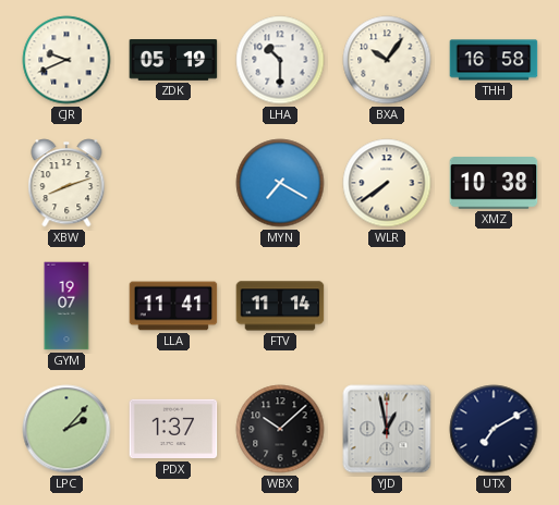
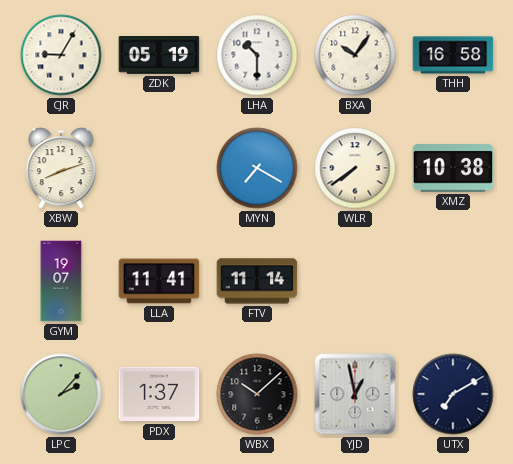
CJR: 9:41 -> 9:05 (61, 55)
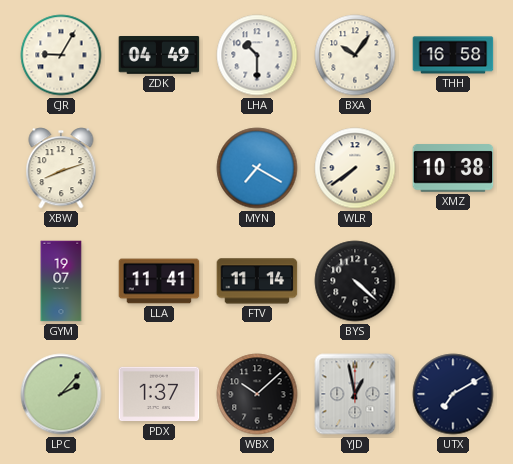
ZDK: 05:19 -> 04:49 (159, 56)
BYS: none -> 4:22 (355, 281)
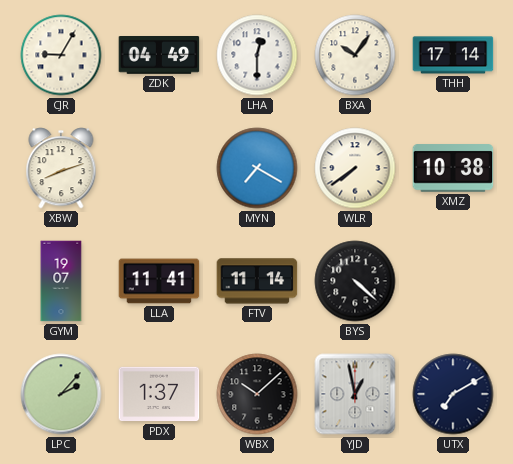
LHA: 10:30 -> 12:30 (257, 55)
THH: 16:58 -> 17:14 (453, 55)
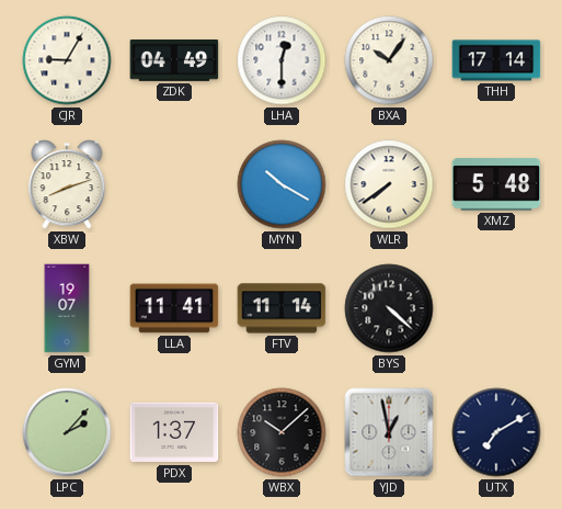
MYN: 7:20 -> 10:20 (282, 184)
XMZ: 10:38 -> 5:48 (496, 184)
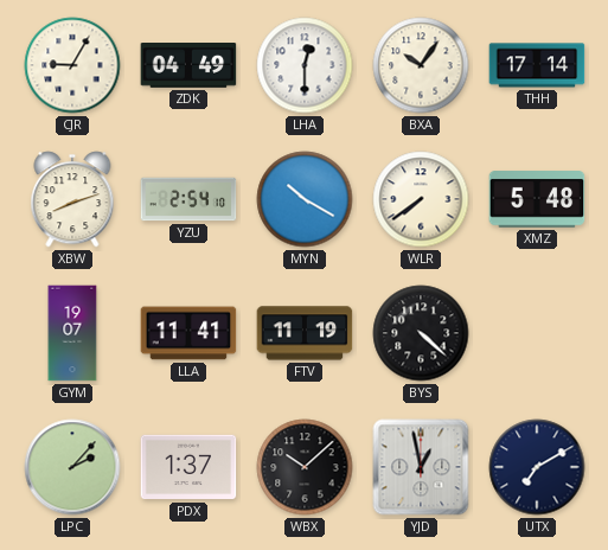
YZU: none -> 2:54 (188, 199)
FTV: 11:14 -> 11:19 (305, 333)
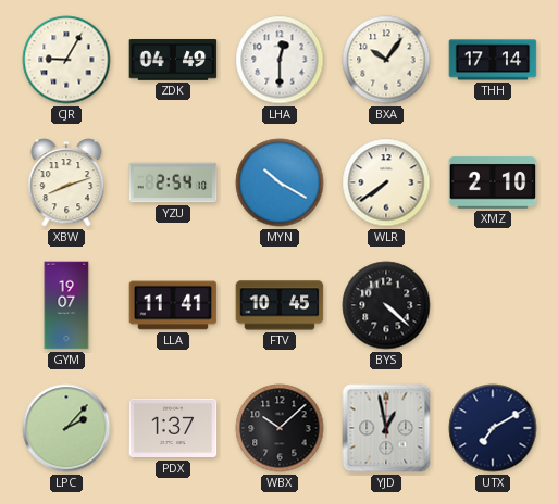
XMZ: 5:48 -> 2:10 (493, 182)
FTV: 11:19 -> 10:45 (280, 305)
